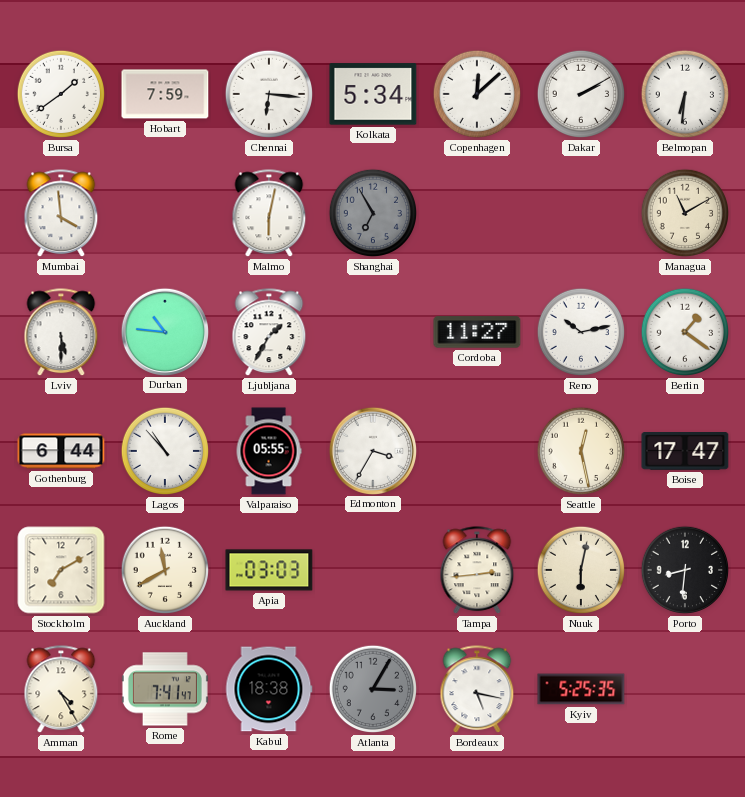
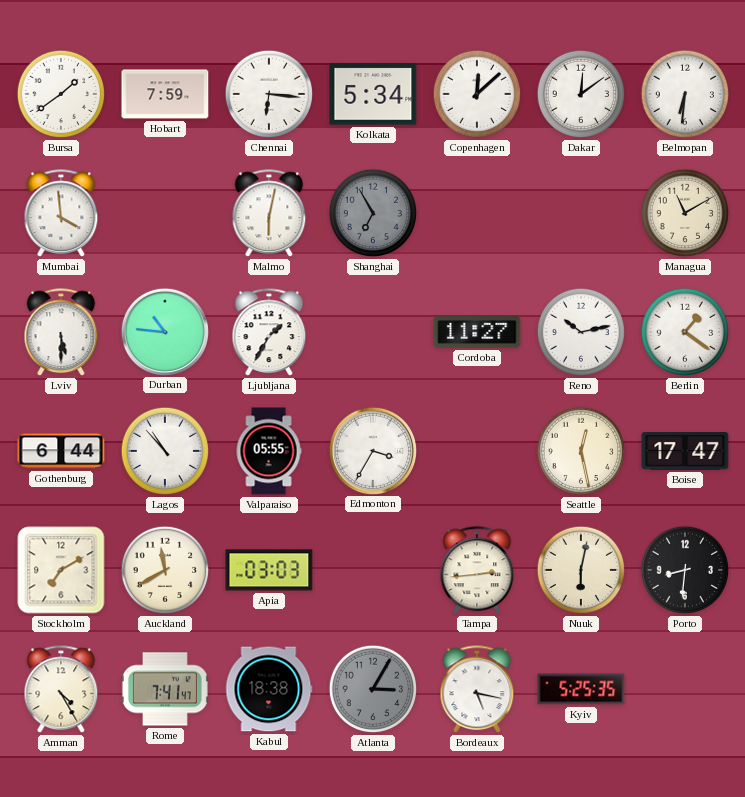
Dakar: 2:10 -> 12:09 (581, 94)
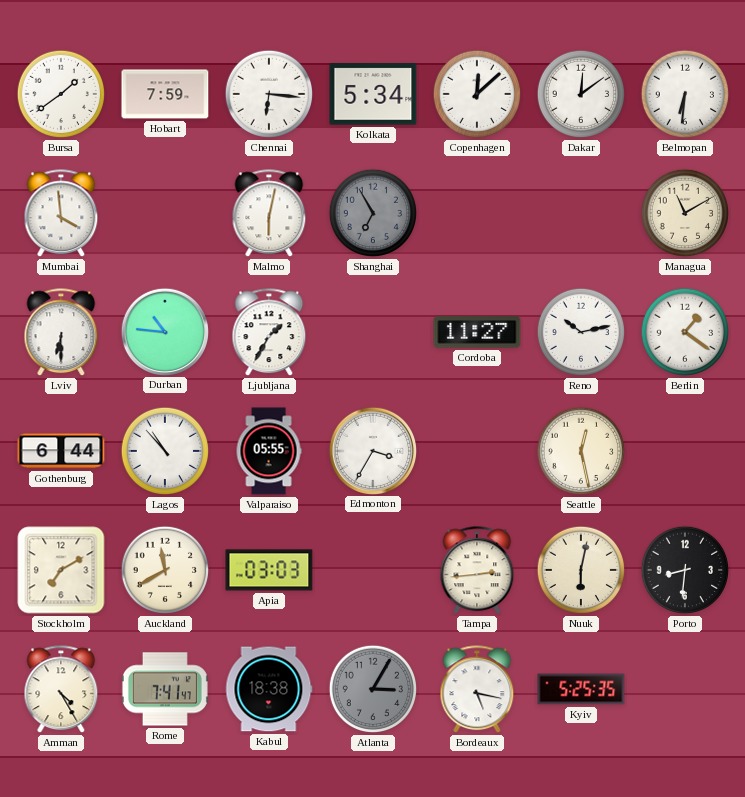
Lviv: 5:30 -> 6:30 (61, 333)
Boise: 17:47 -> none (685, 452)
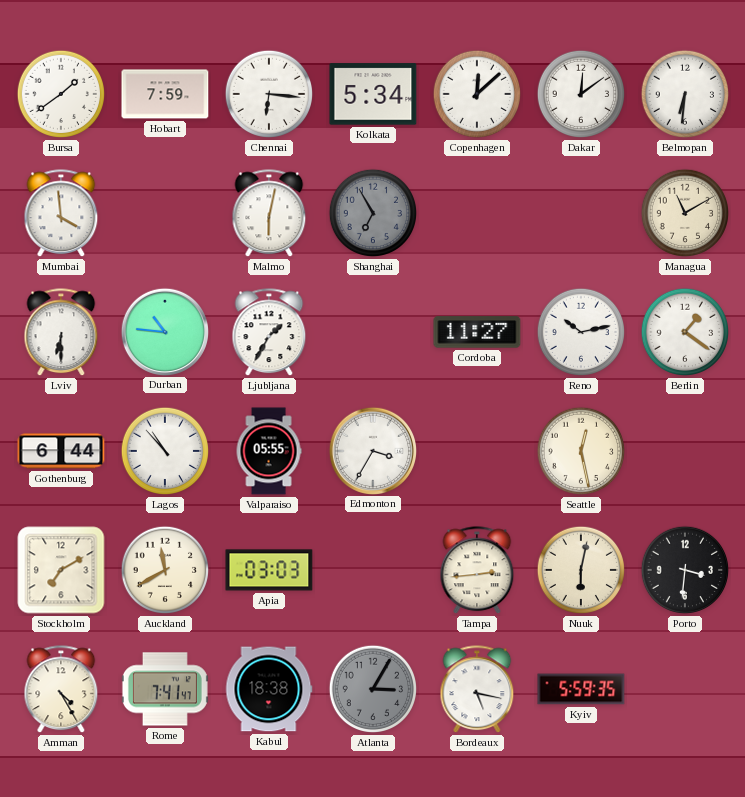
Porto: 8:31 -> 3:31 (685, 570)
Kyiv: 5:25 -> 5:59 (581, 689)
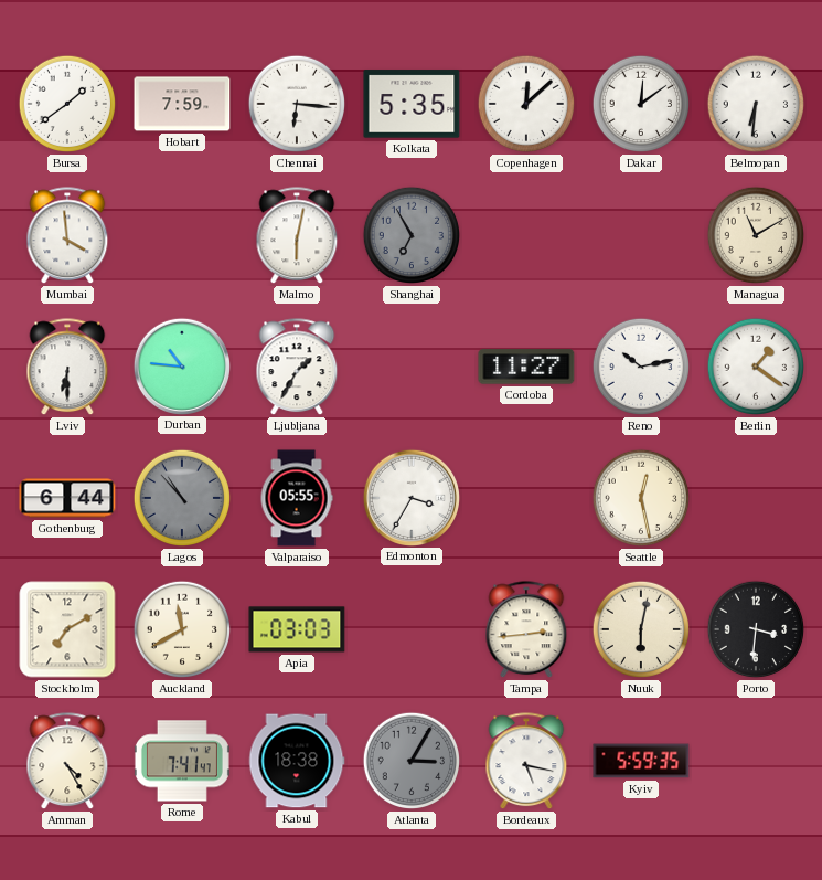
Kolkata: 5:34 -> 5:35 (412, 104)
Lagos dial: white -> grey (182, 498)
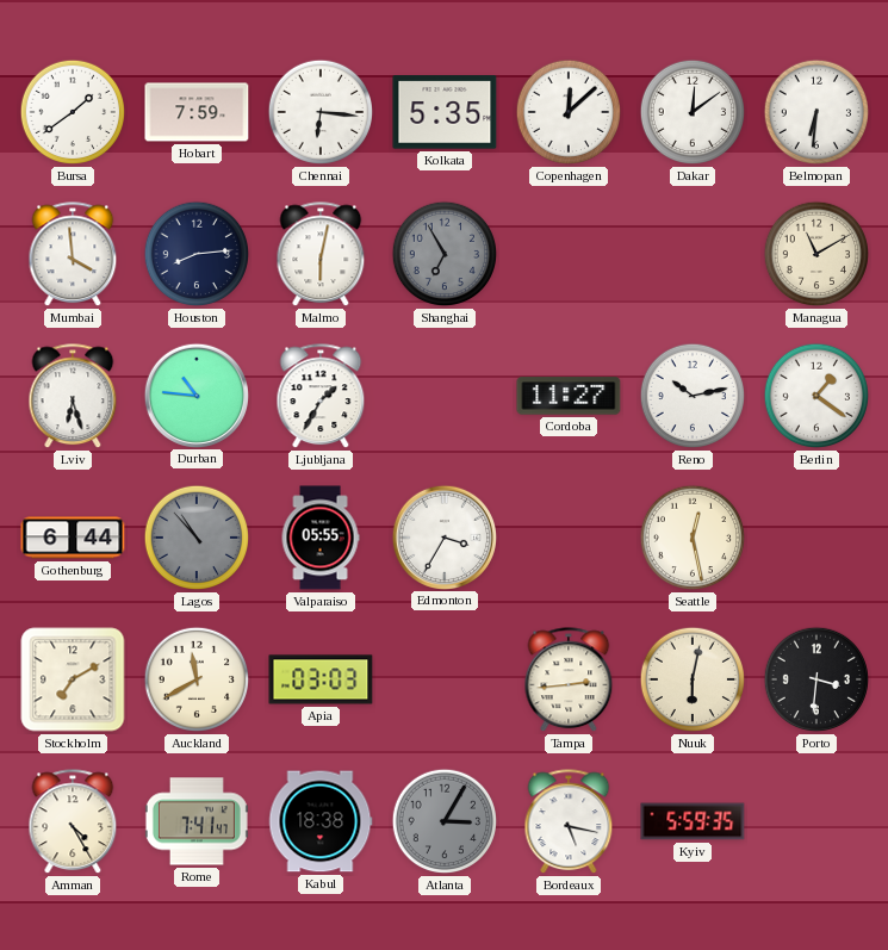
Houston: none -> 8:14 (197, 254)
Lviv: 6:30 -> 6:27 (73, 397)
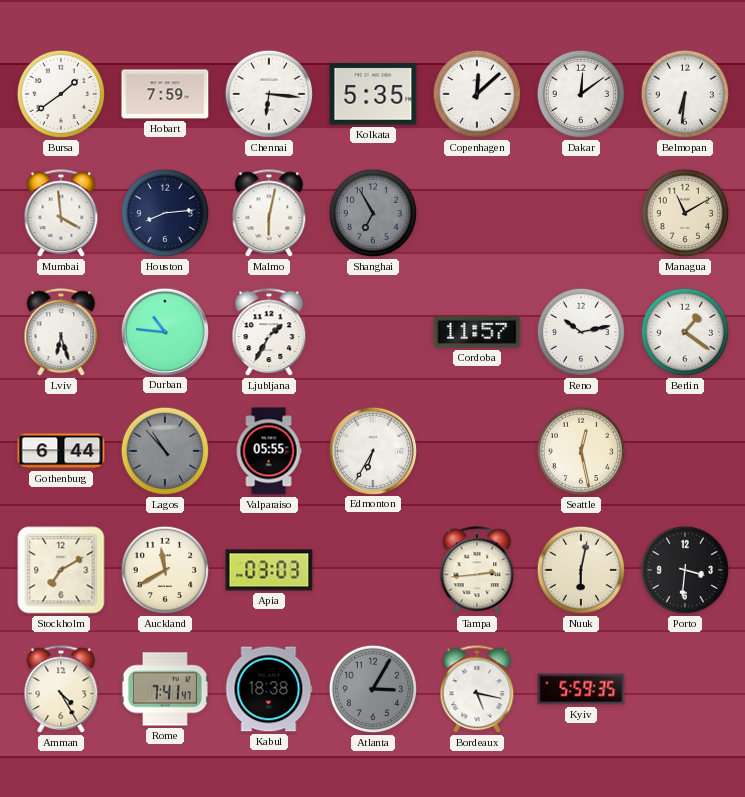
Cordoba: 11:27 -> 11:57 (477, 332)
Edmonton: 3:35 -> 6:35 (372, 450)
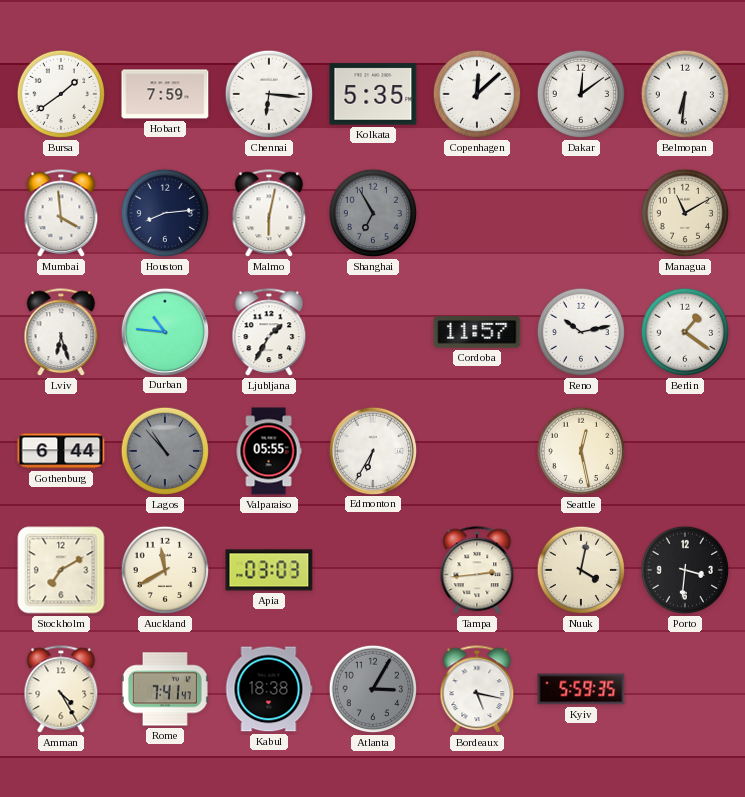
Nuuk: 6:02 -> 4:02 (581, 570)
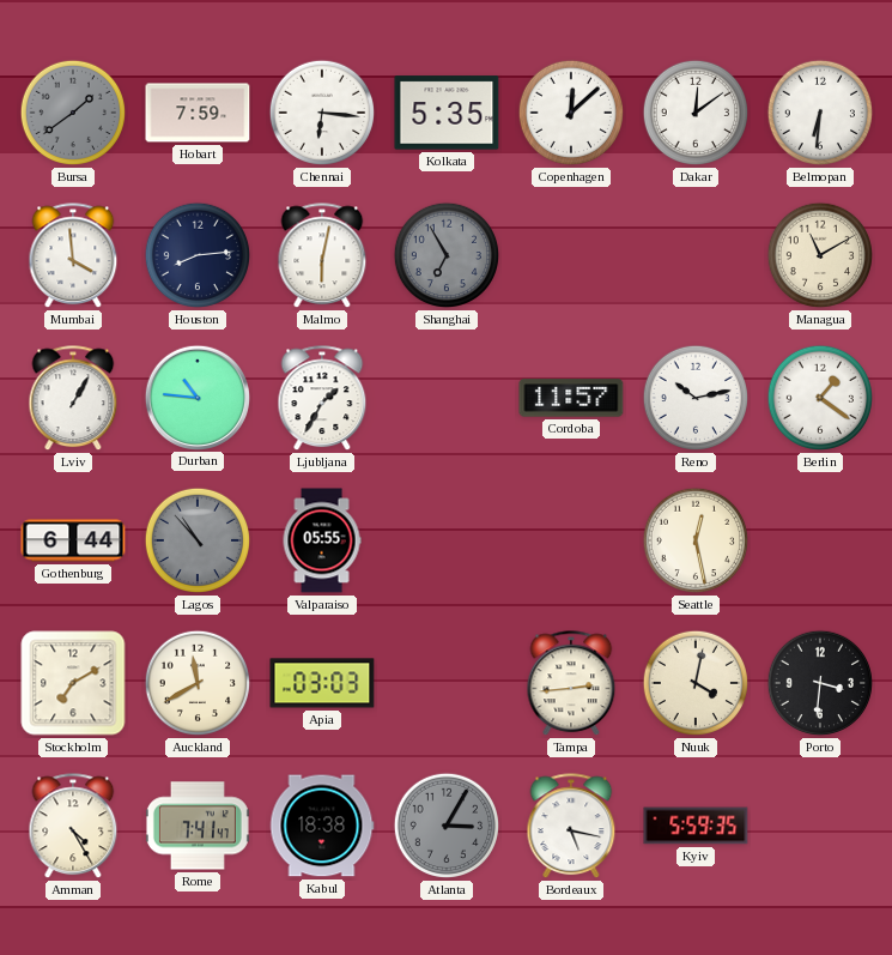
Bursa dial: white -> grey (73, 113)
Lviv: 6:27 -> 1:05 (73, 399)
Edmonton: 6:35 -> none (372, 450)
